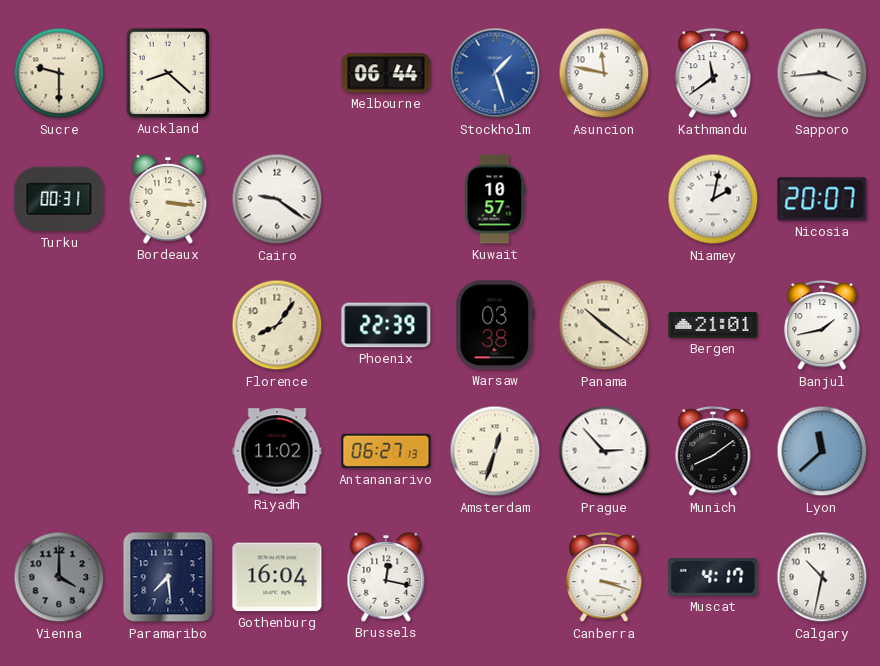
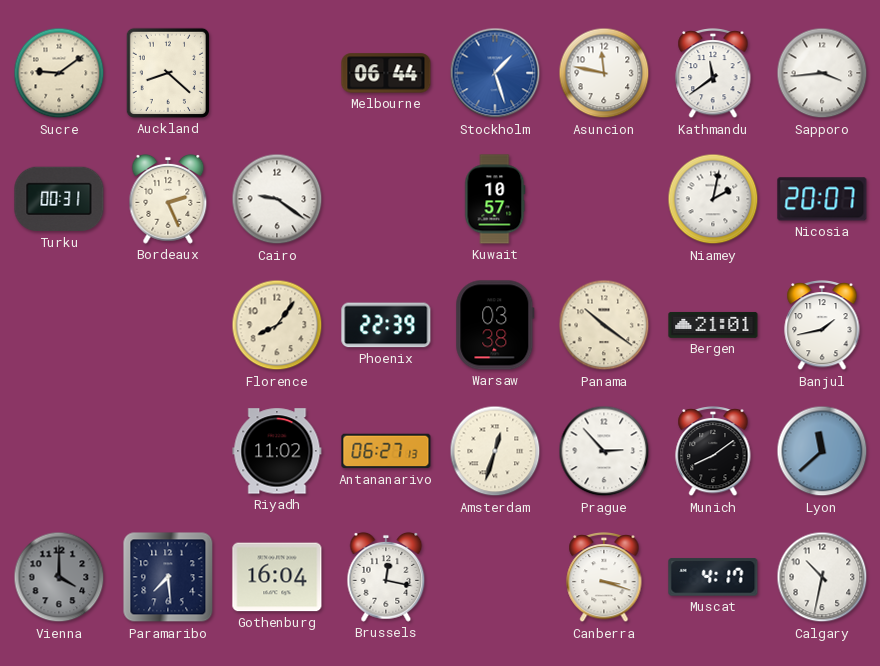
Sucre: 9:30 -> 9:09 (59, 73)
Bordeaux: 3:16 -> 2:26 (168, 199)
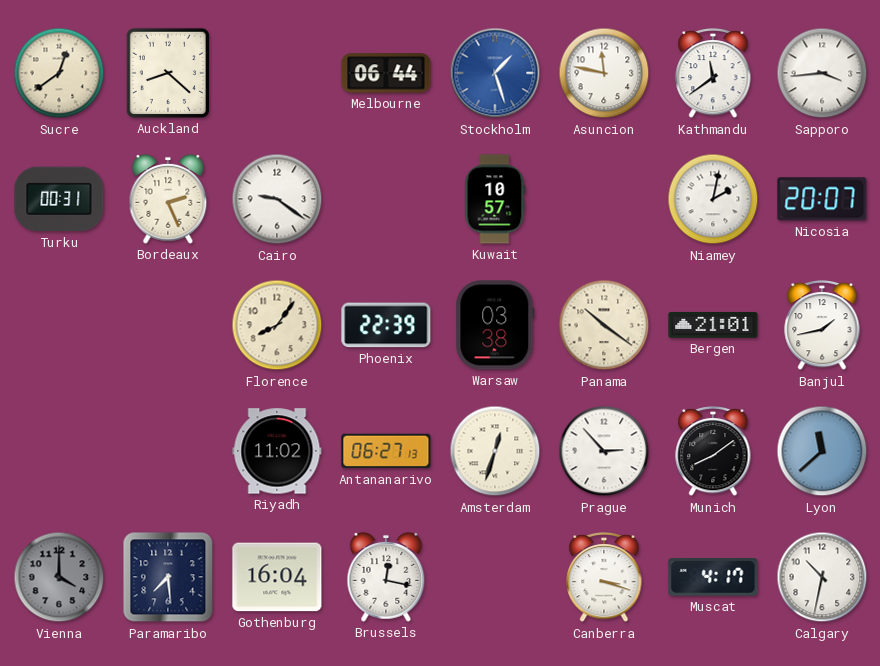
Sucre: 9:09 -> 12:39 (59, 73)
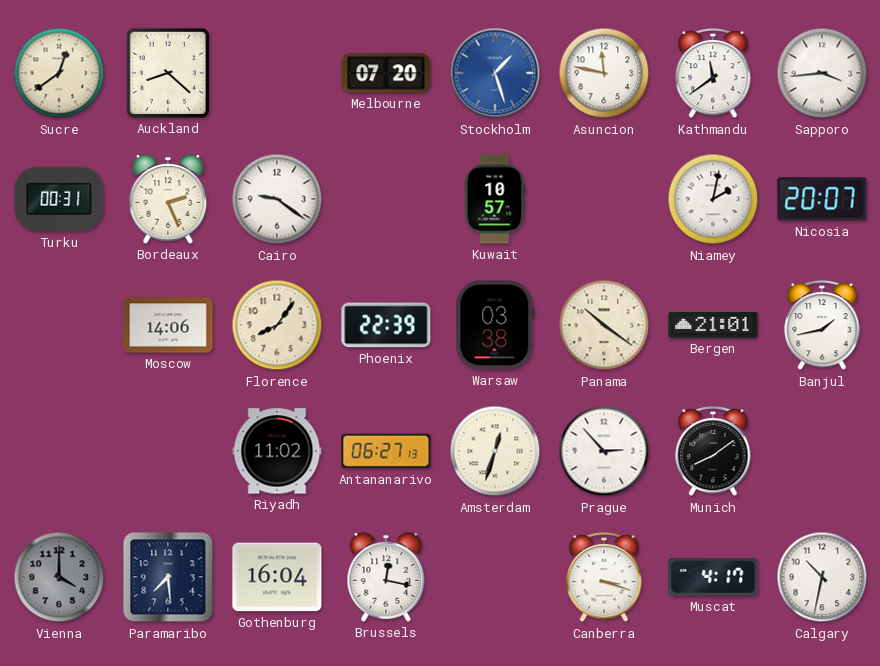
Melbourne: 06:44 -> 07:20 (386, 73)
Moscow: none -> 14:06 (168, 325)
Lyon: 11:38 -> none (822, 451)
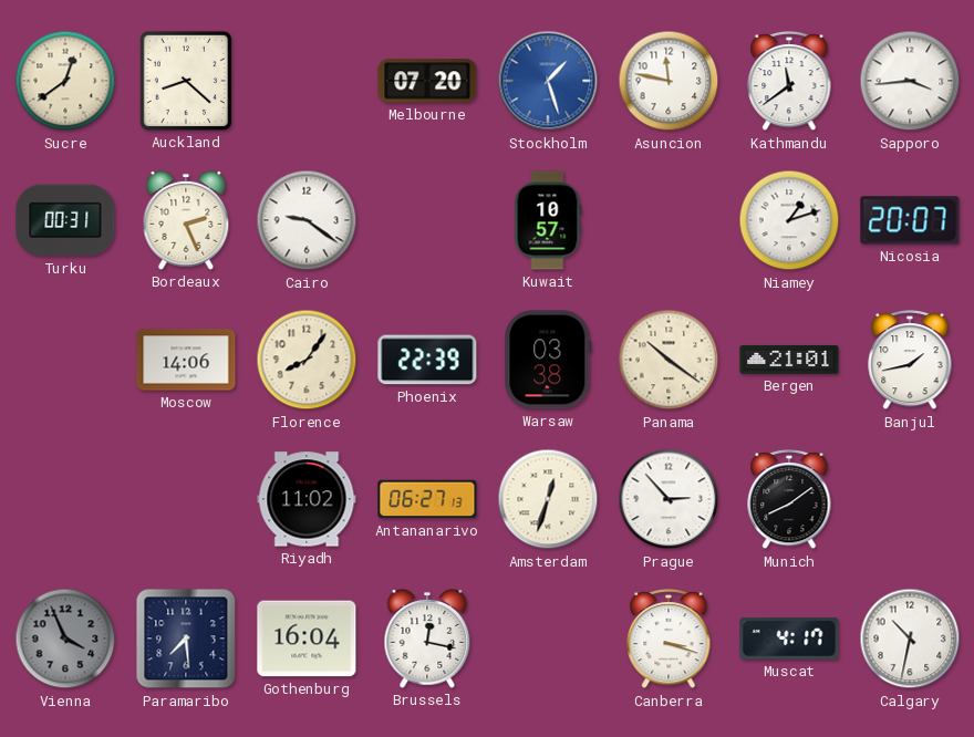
Niamey: 2:02 -> 1:12 (789, 220)
Vienna: 4:00 -> 3:56 (65, 639)
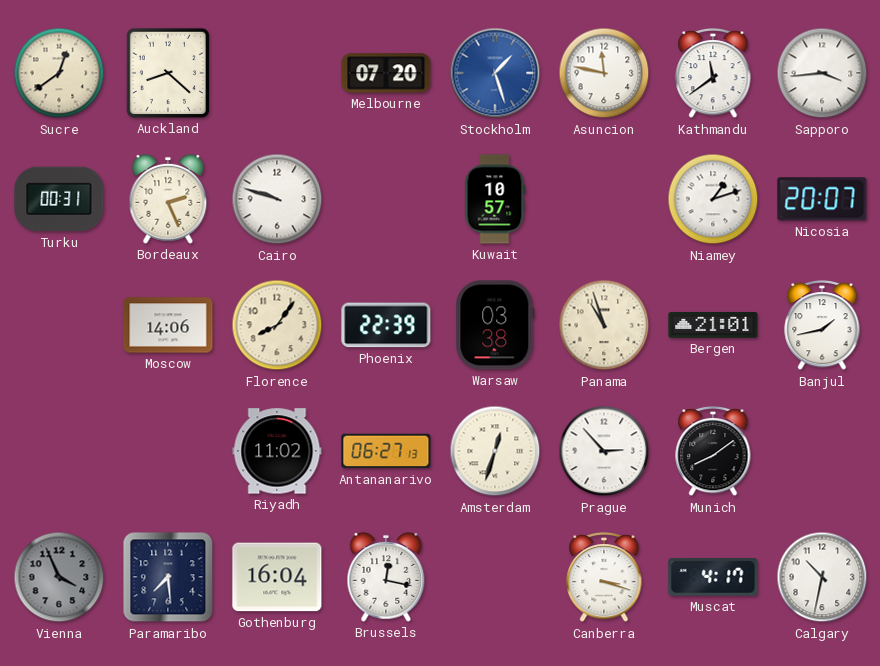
Cairo: 9:21 -> 9:48 (277, 199)
Panama: 10:21 -> 10:57 (604, 325)
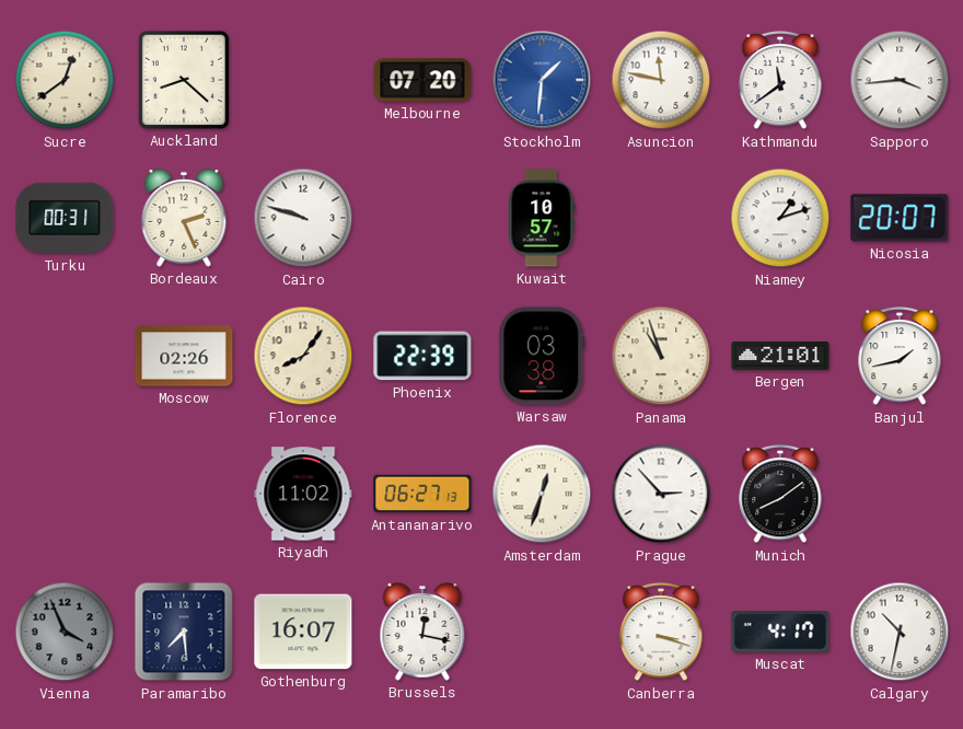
Stockholm: 1:27 -> 1:31 (542, 80)
Moscow: 14:06 -> 02:26 (184, 356)
Gothenburg: 16:04 -> 16:07 (303, 632)
